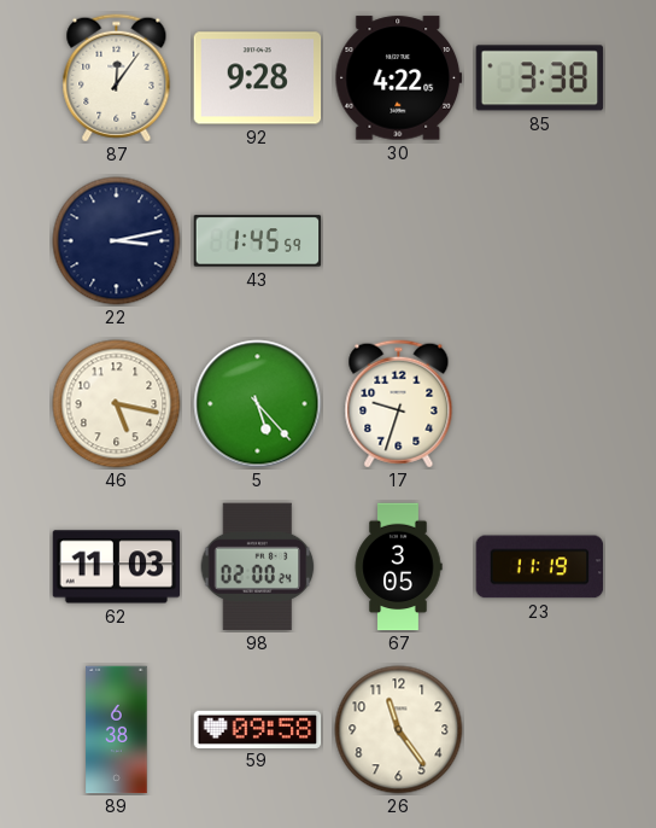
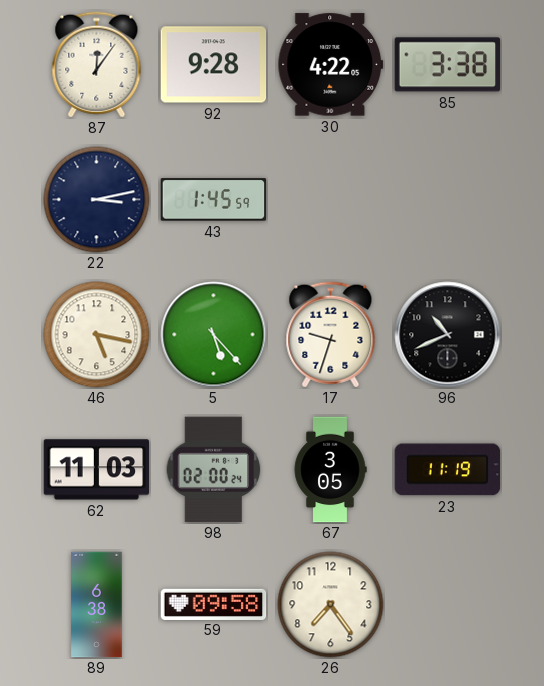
96: none -> 10:41 (448, 335)
26: 11:24 -> 7:24 (331, 605)
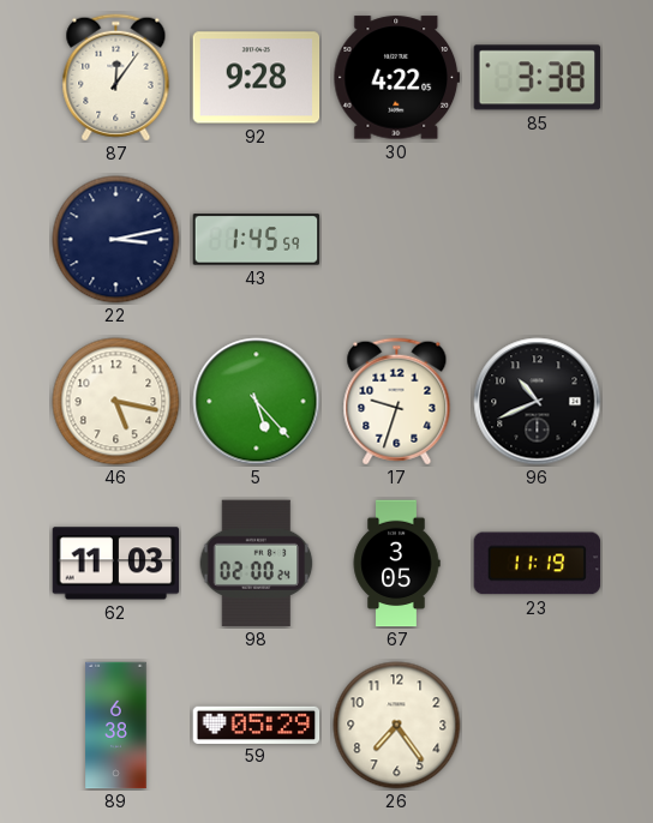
59: 09:58 -> 05:29 (257, 725)
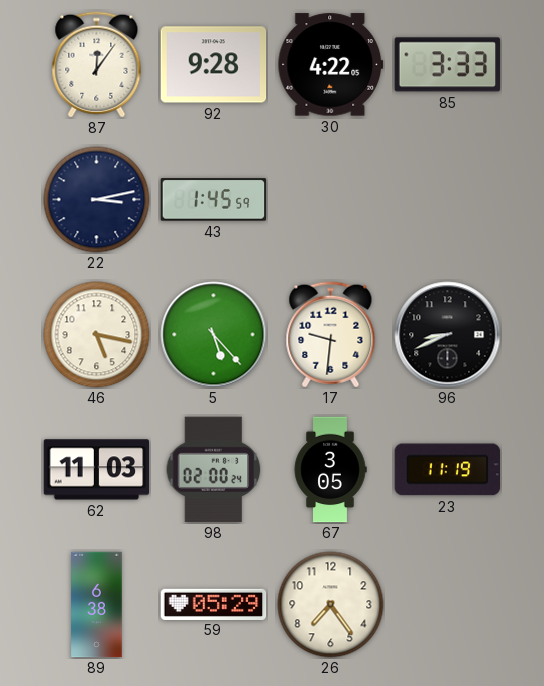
85: 3:38 -> 3:33 (448, 65)
17: 9:33 -> 9:31 (331, 335)
96: 10:41 -> 8:41 (448, 335)
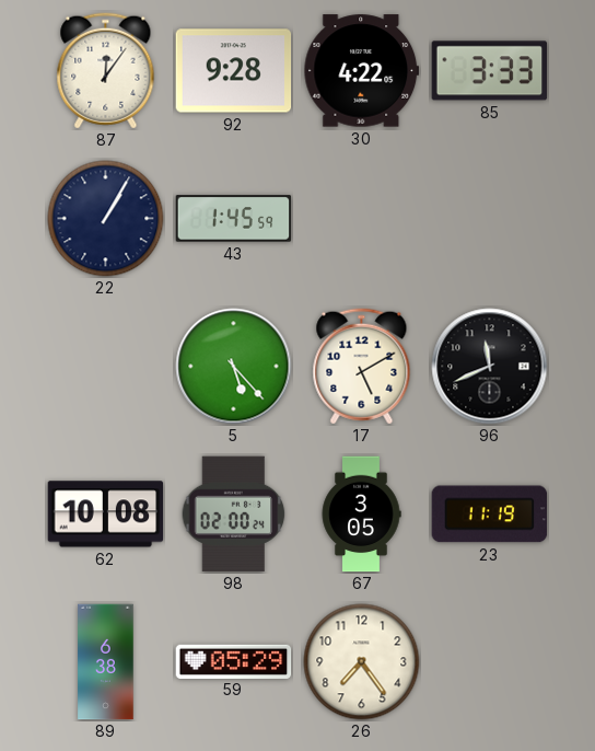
22: 3:13 -> 1:05 (106, 219)
46: 5:17 -> none (97, 335)
17: 9:31 -> 5:10 (362, 367)
96: 8:41 -> 11:41 (490, 367)
62: 11:03 -> 10:08 (106, 515)
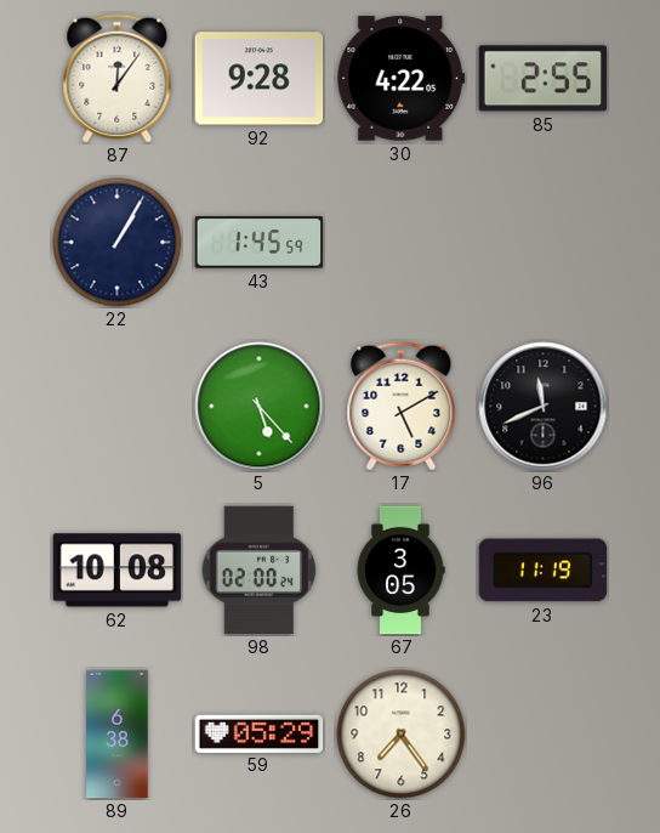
85: 3:33 -> 2:55 (544, 79)
